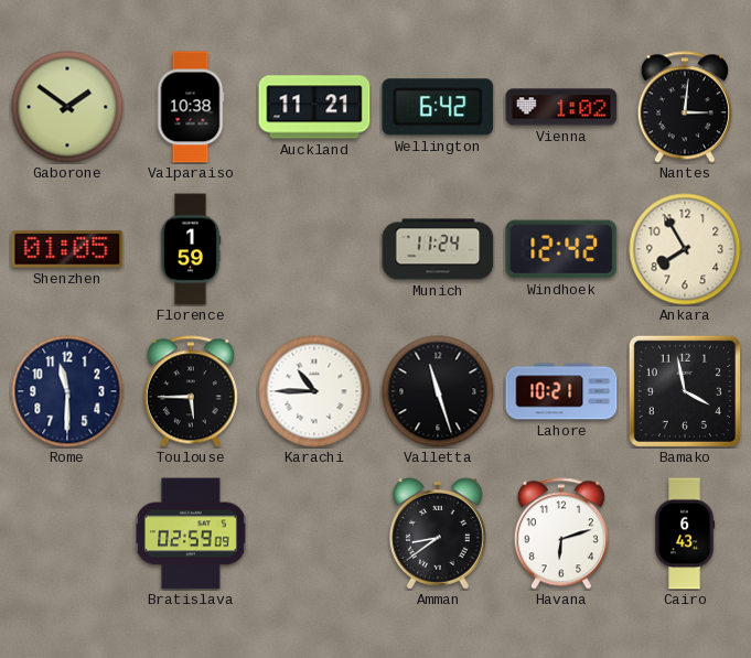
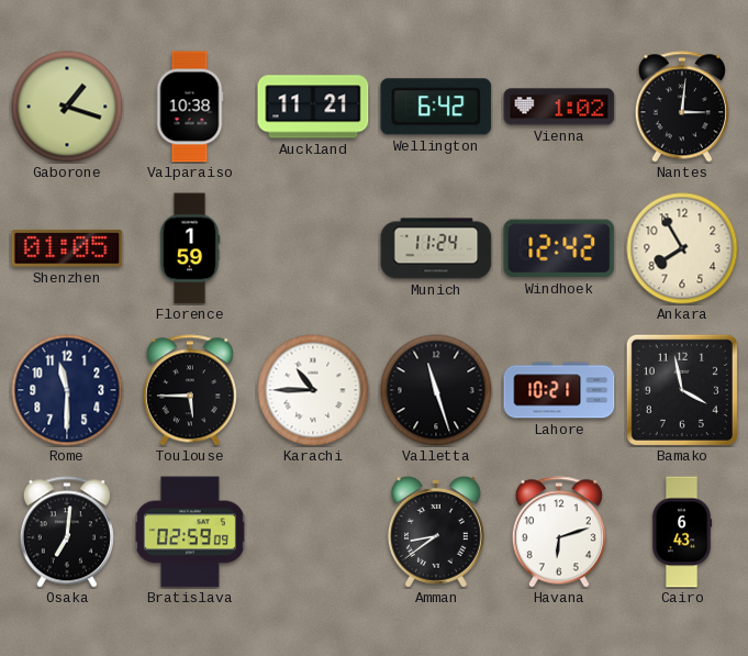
Gaborone: 1:51 -> 1:18 (67, 107)
Osaka: none -> 7:01 (67, 532)
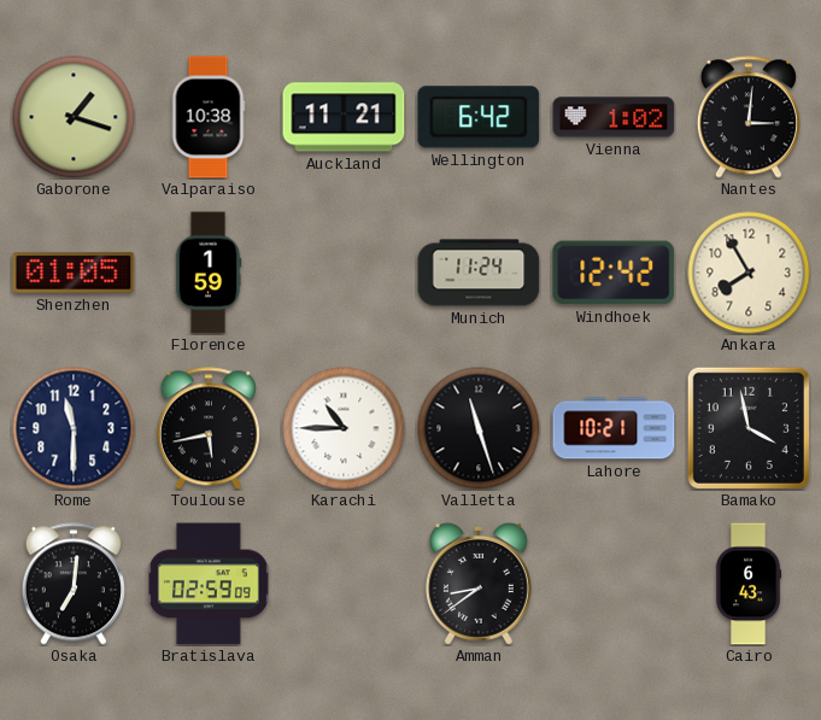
Toulouse: 5:45 -> 5:43 (209, 428)
Havana: 6:12 -> none (559, 532)
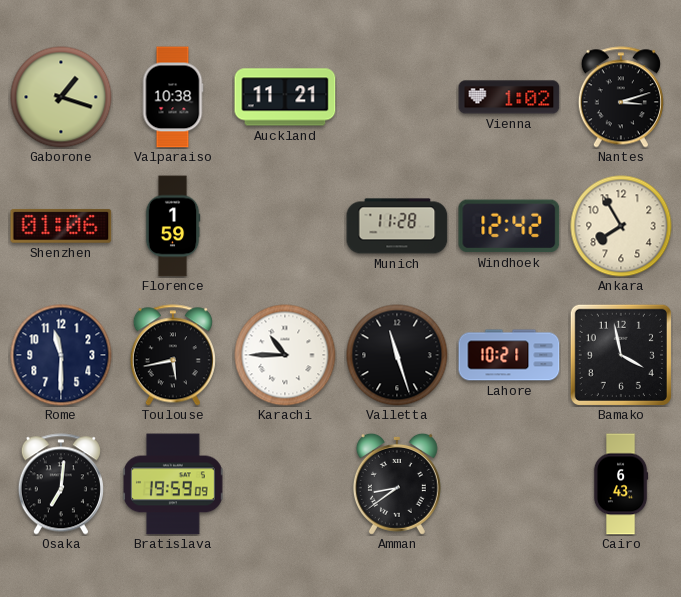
Wellington: 6:42 -> none (479, 117)
Nantes: 3:01 -> 3:12 (621, 97)
Shenzhen: 01:05 -> 01:06 (61, 226)
Munich: 11:24 -> 11:28 (397, 226)
Bratislava: 02:59 -> 19:59 (174, 484)
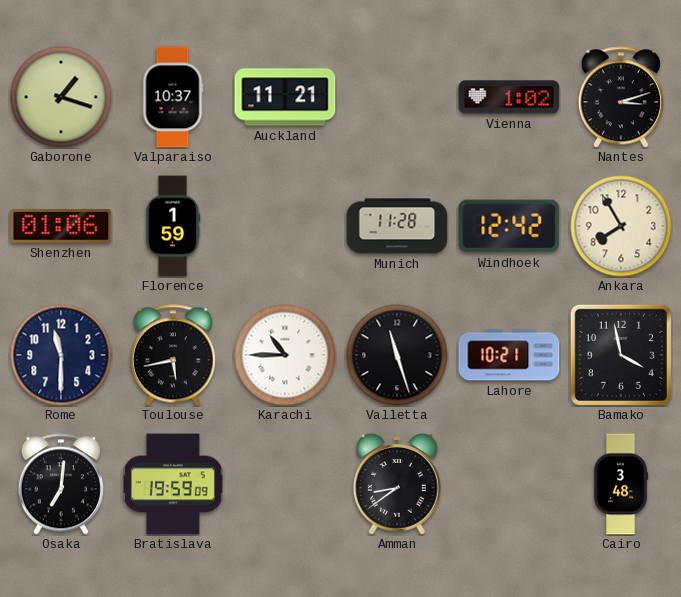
Valparaiso: 10:38 -> 10:37 (173, 97)
Cairo: 6:43 -> 3:48 (621, 484)
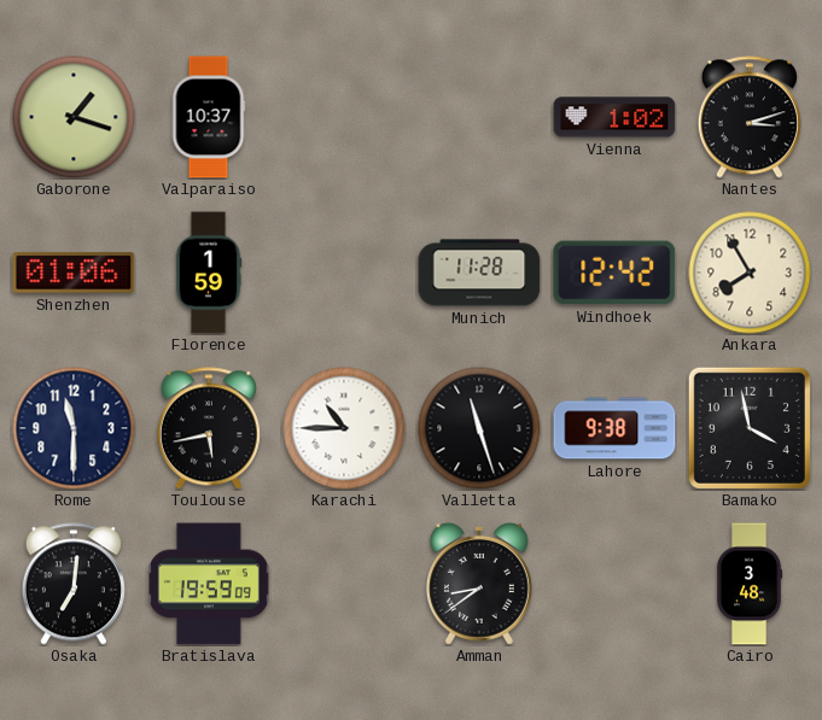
Auckland: 11:21 -> none (285, 97)
Lahore: 10:21 -> 9:38 (614, 428)
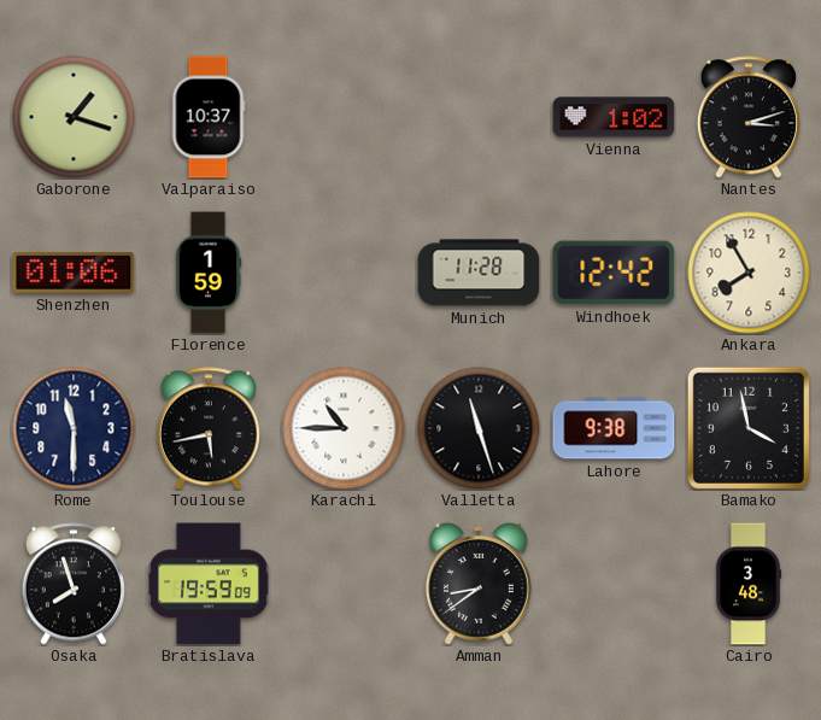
Osaka: 7:01 -> 7:57 (74, 584)
